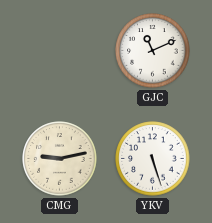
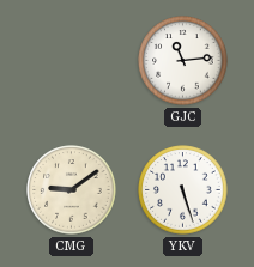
GJC: 11:11 -> 11:14 (183, 61)
CMG: 9:13 -> 9:09 (72, 190)
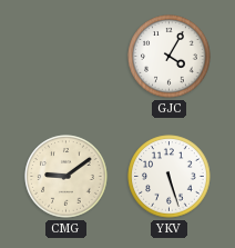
GJC: 11:14 -> 4:05 (170, 57)
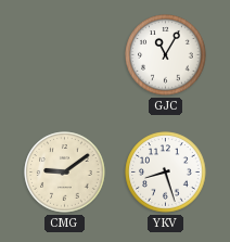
GJC: 4:05 -> 11:05 (166, 55)
YKV: 5:27 -> 8:27 (166, 173)
